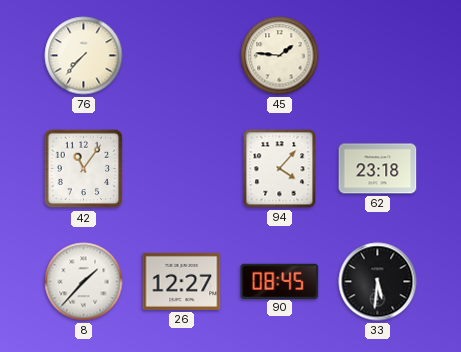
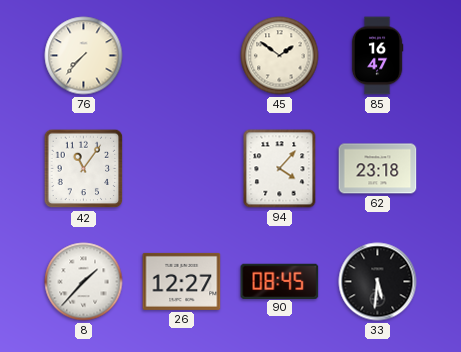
45: 1:46 -> 1:51 (280, 56)
85: none -> 16:47 (377, 56)
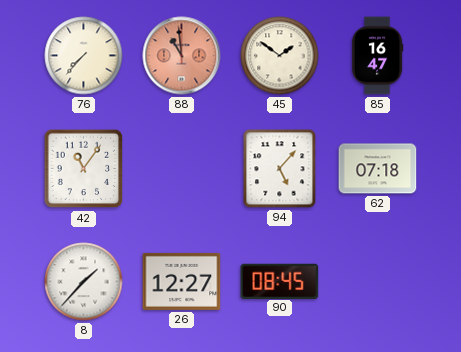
88: none -> 10:59 (182, 56)
94: 4:07 -> 5:07 (280, 169)
62: 23:18 -> 07:18 (378, 169)
33: 5:31 -> none (378, 282)
